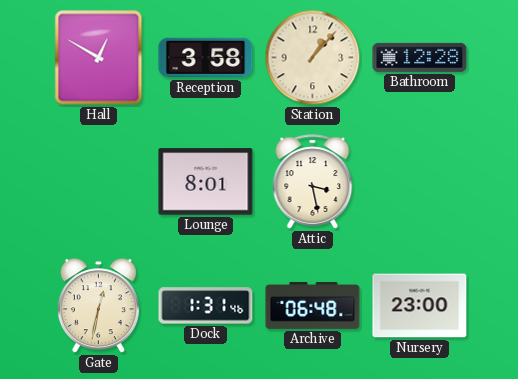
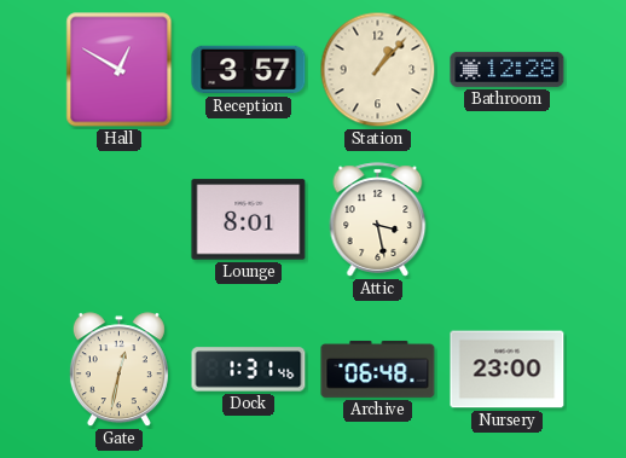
Reception: 3:58 -> 3:57 (249, 70)
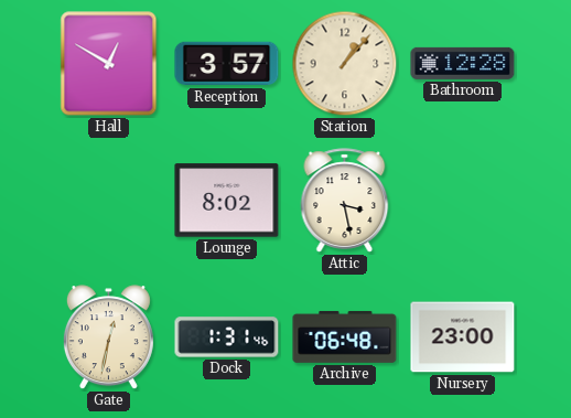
Lounge: 8:01 -> 8:02 (227, 201)
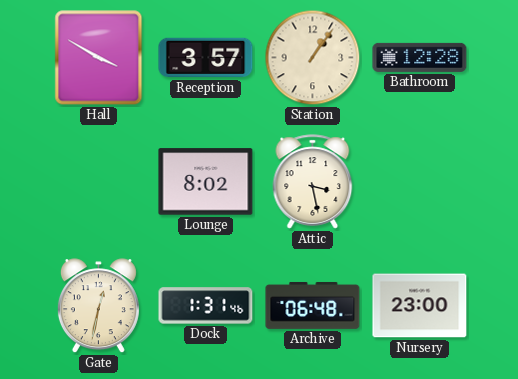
Hall: 12:50 -> 3:50 (99, 58)
Station: 1:07 -> 1:06 (313, 58)
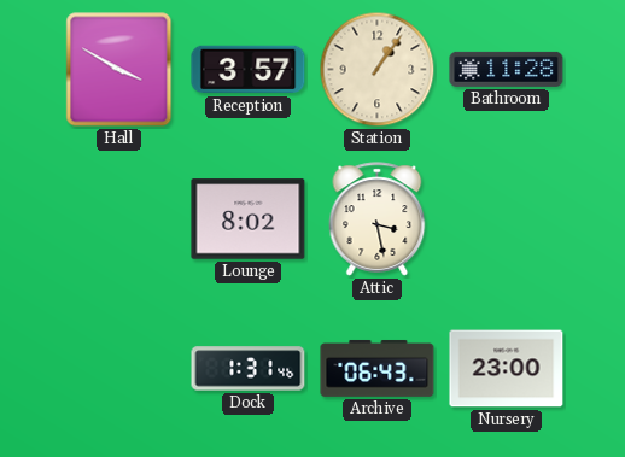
Bathroom: 12:28 -> 11:28 (507, 69)
Gate: 12:32 -> none (98, 306)
Archive: 06:48 -> 06:43 (378, 368)
